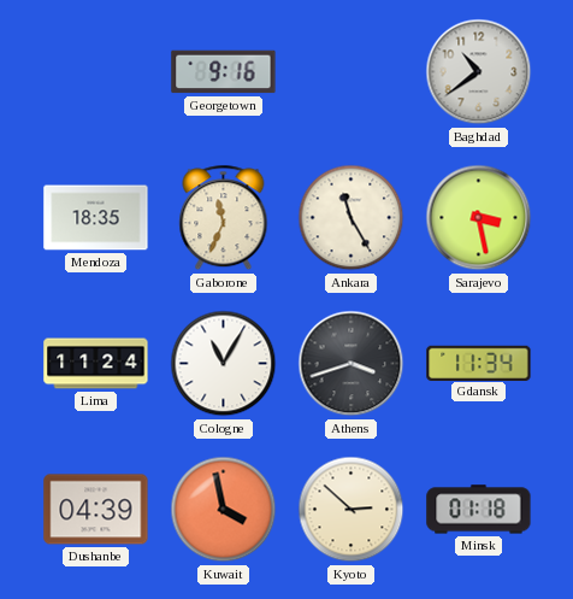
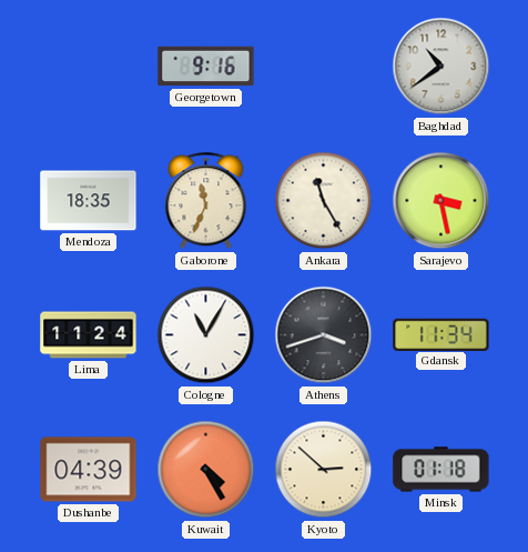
Kuwait: 3:58 -> 4:25 (206, 470)
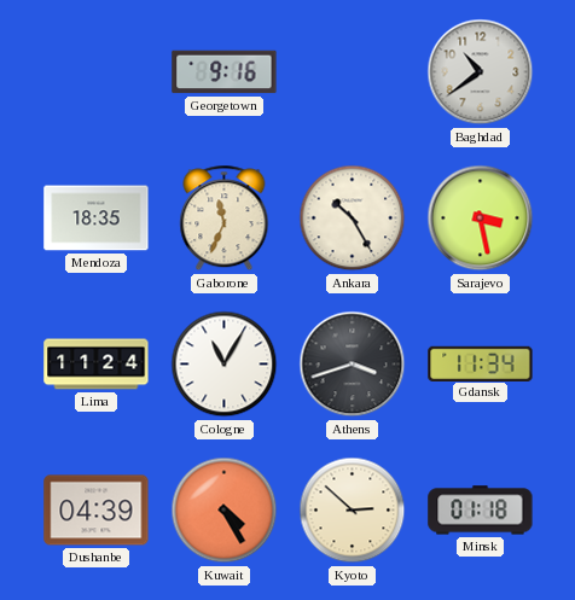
Ankara: 11:25 -> 10:25 (353, 219)
